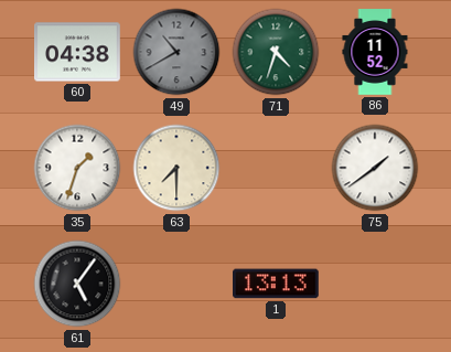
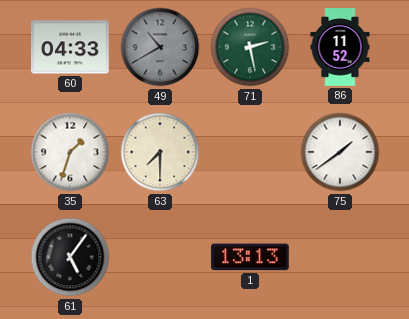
60: 04:38 -> 04:33 (71, 47)
71: 4:33 -> 2:28 (250, 47)
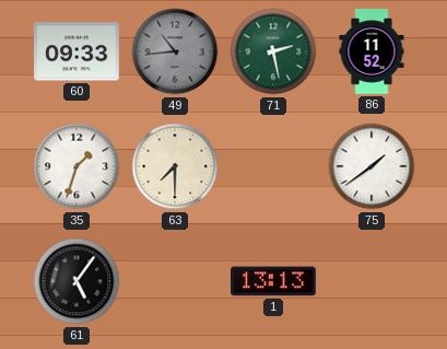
60: 04:33 -> 09:33 (78, 51)
49: 10:40 -> 10:44 (175, 51)
